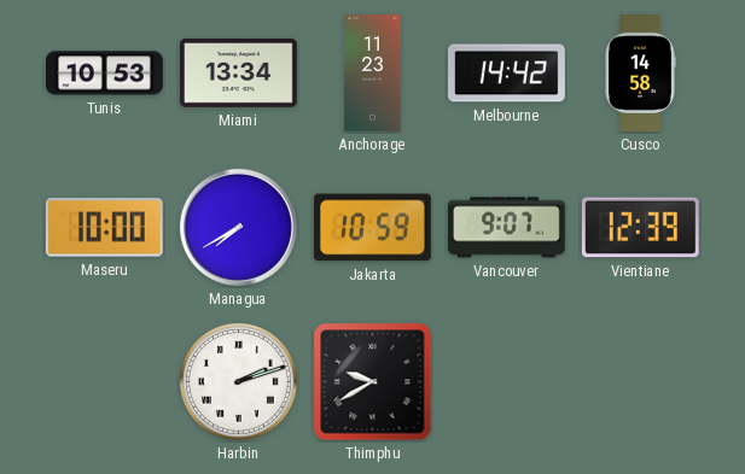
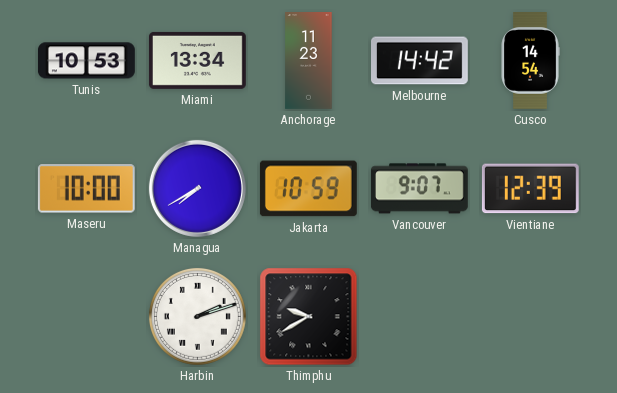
Cusco: 14:58 -> 14:54 (530, 61)
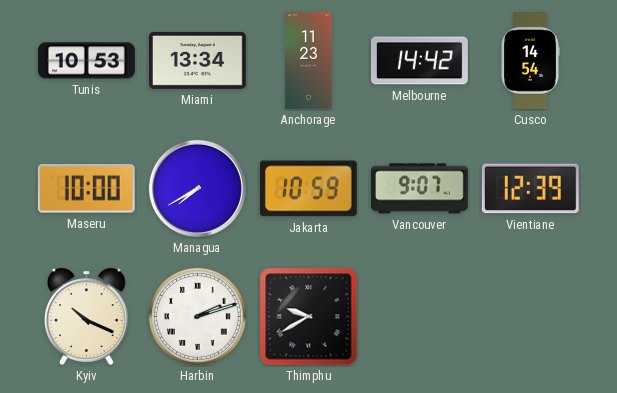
Kyiv: none -> 10:19 (86, 316)
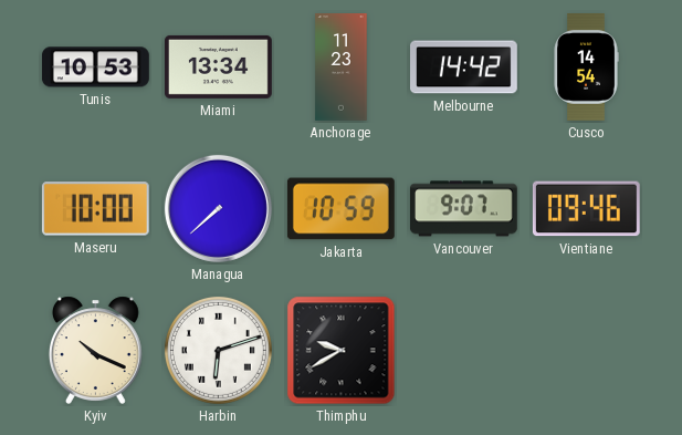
Managua: 7:40 -> 7:38 (218, 208)
Vientiane: 12:39 -> 09:46 (586, 209)
Harbin: 2:12 -> 6:12 (218, 350)
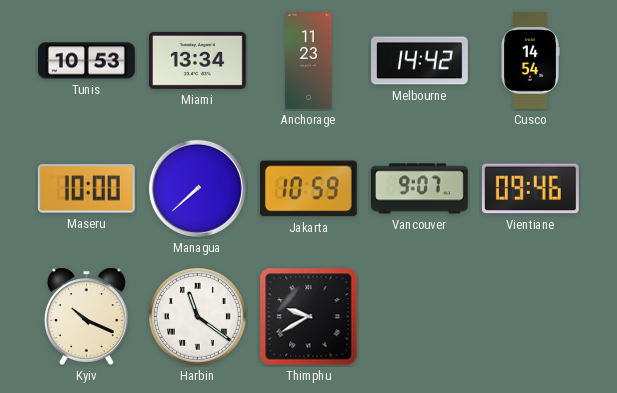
Harbin: 6:12 -> 11:21 (197, 316)
